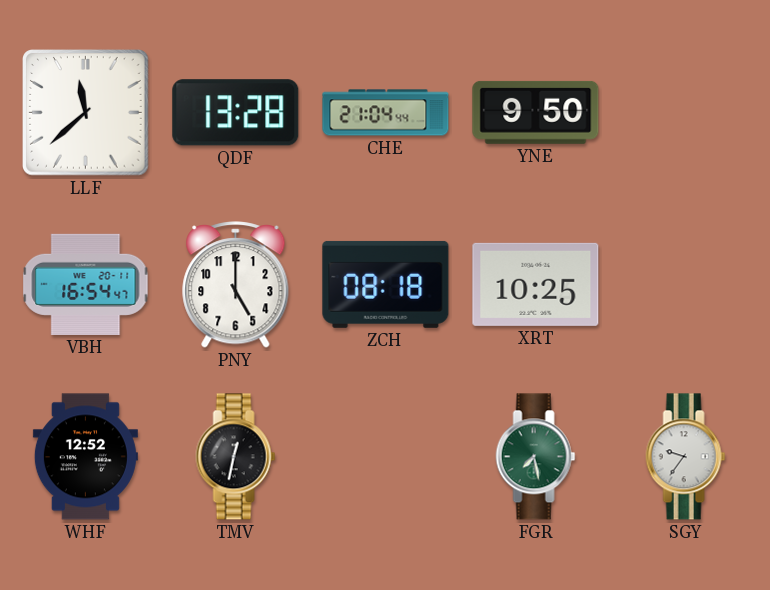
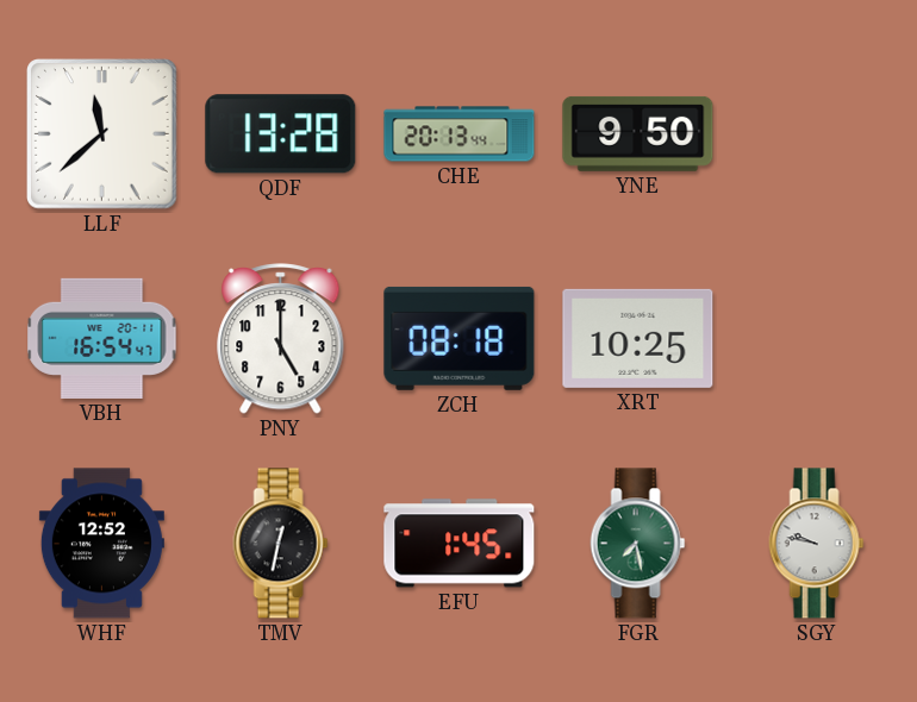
CHE: 21:04 -> 20:13 (460, 134)
EFU: none -> 1:45 (460, 544)
SGY: 9:36 -> 9:47 (817, 544)
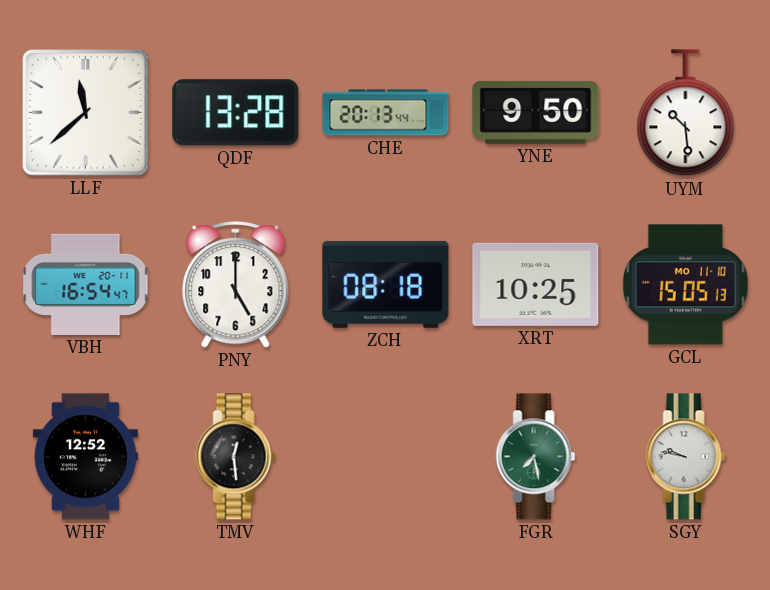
UYM: none -> 10:29 (686, 113)
GCL: none -> 15:05 (685, 285)
TMV: 12:32 -> 12:29 (236, 457)
EFU: 1:45 -> none (460, 544)
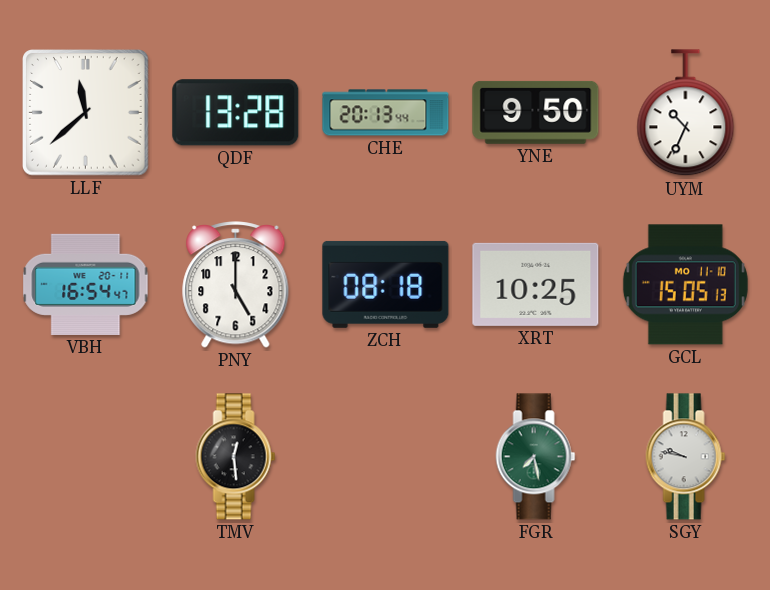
UYM: 10:29 -> 10:34 (686, 113)
WHF: 12:52 -> none (85, 457)
